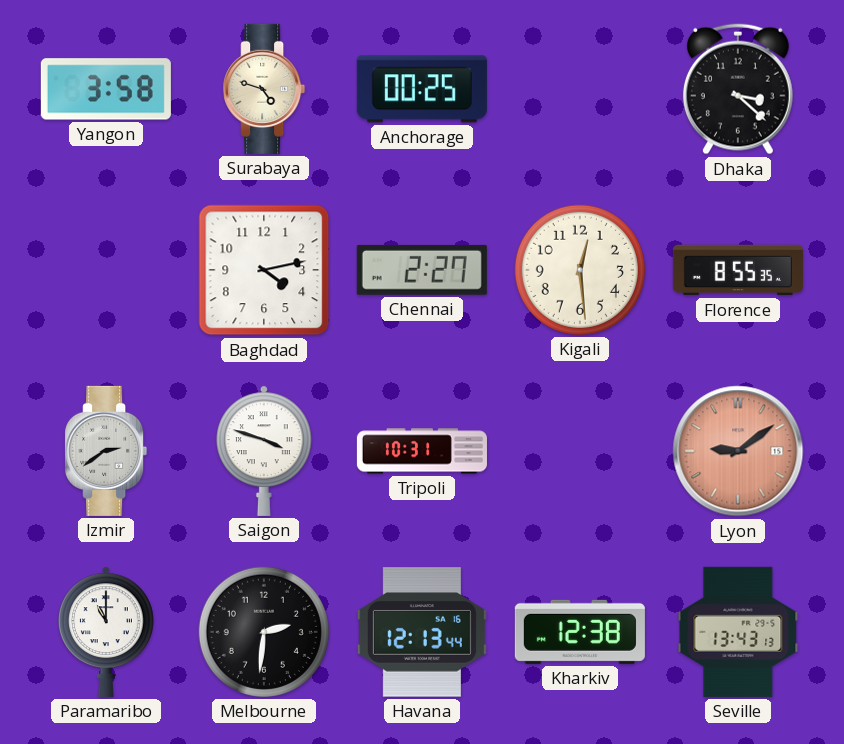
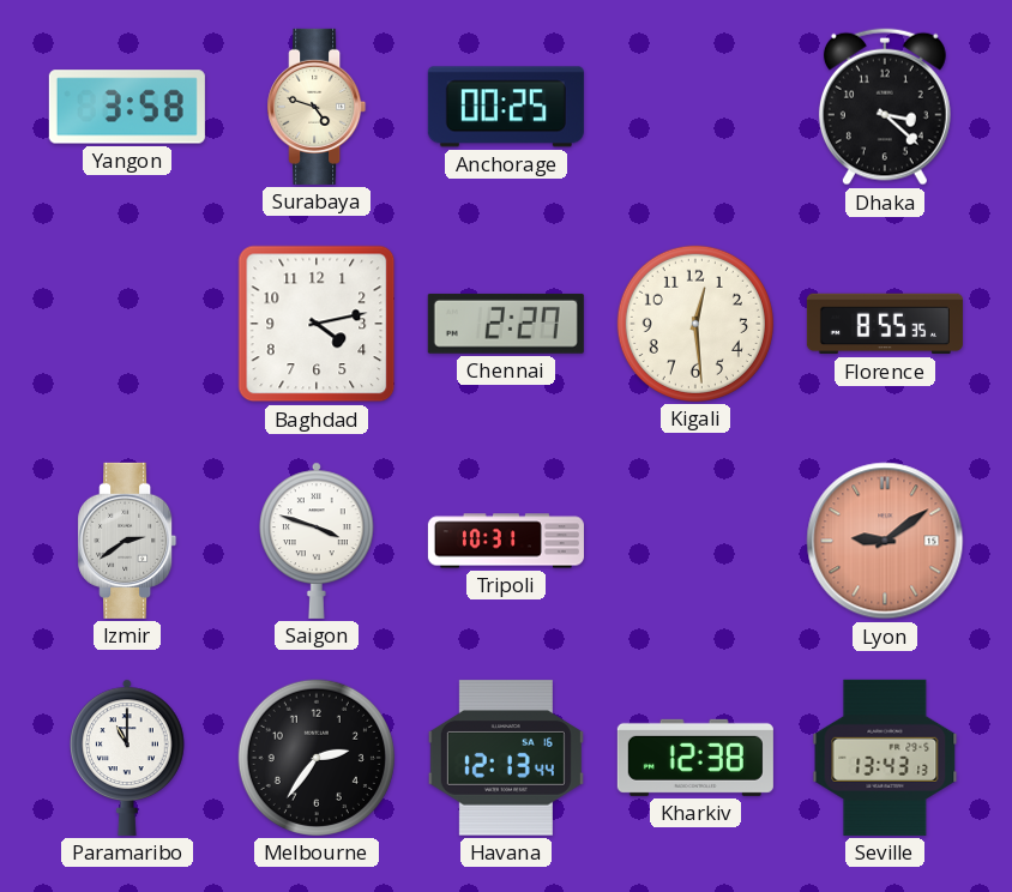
Melbourne: 2:31 -> 2:36 (317, 758)
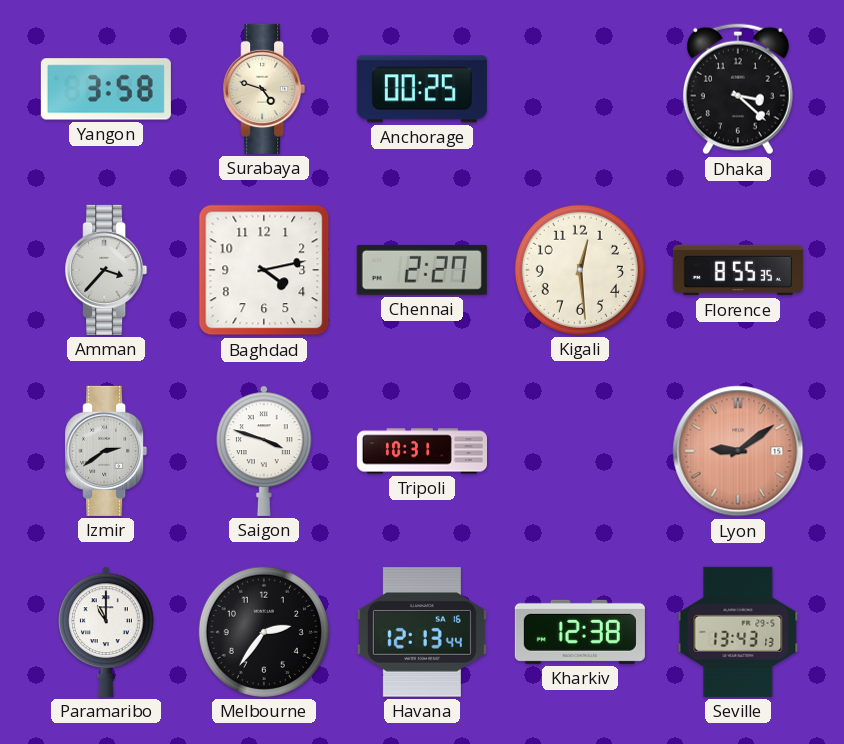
Amman: none -> 3:37 (106, 270)
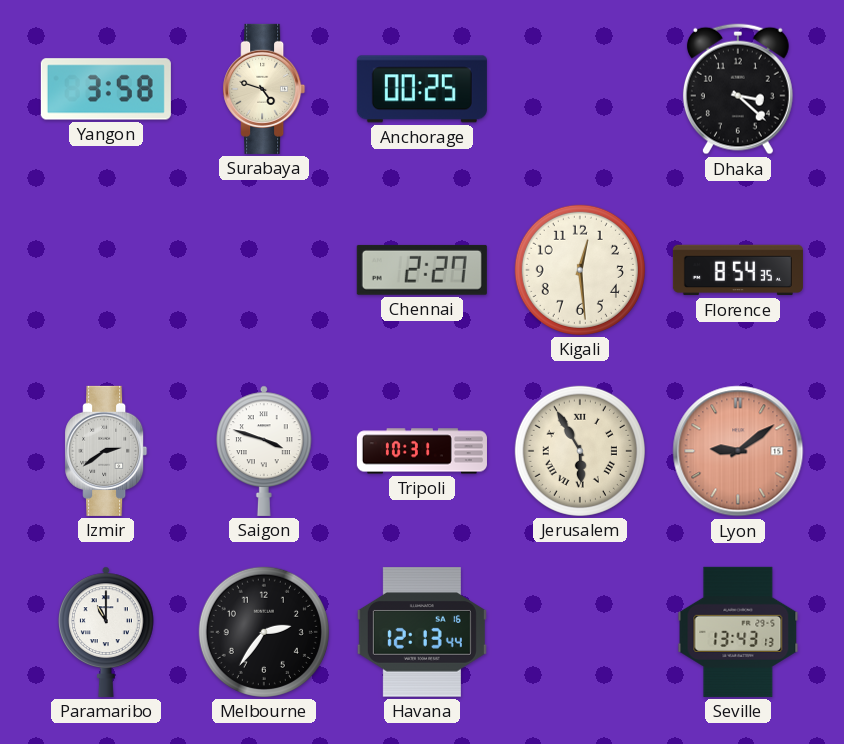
Amman: 3:37 -> none (106, 270)
Baghdad: 4:13 -> none (264, 270)
Florence: 8:55 -> 8:54 (738, 270)
Jerusalem: none -> 5:55 (580, 451)
Kharkiv: 12:38 -> none (580, 632)
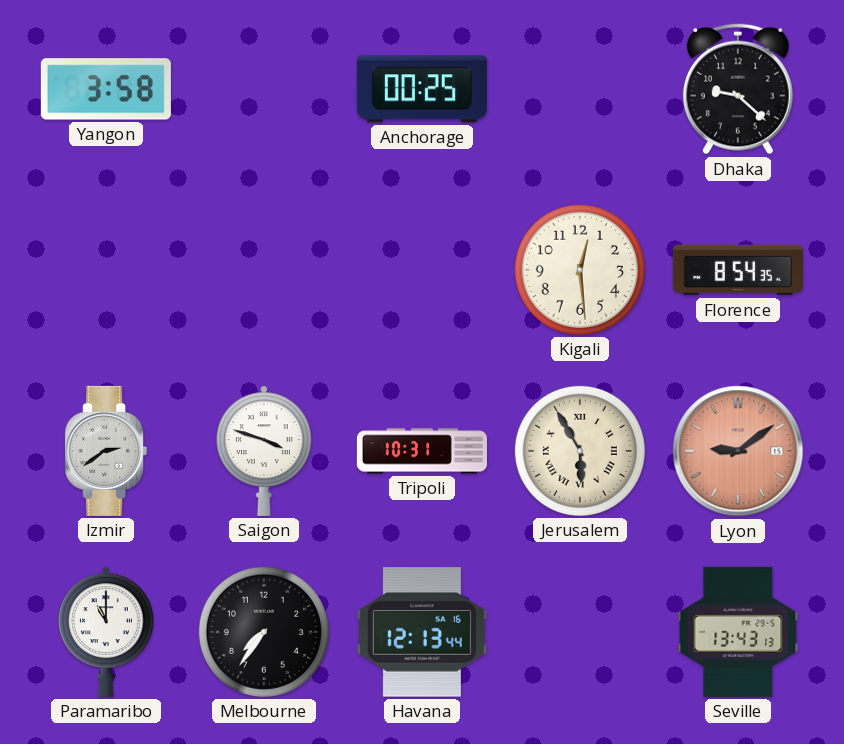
Surabaya: 4:48 -> none (264, 89)
Dhaka: 3:22 -> 9:22 (738, 89)
Chennai: 2:27 -> none (422, 270)
Melbourne: 2:36 -> 7:36 (264, 632)
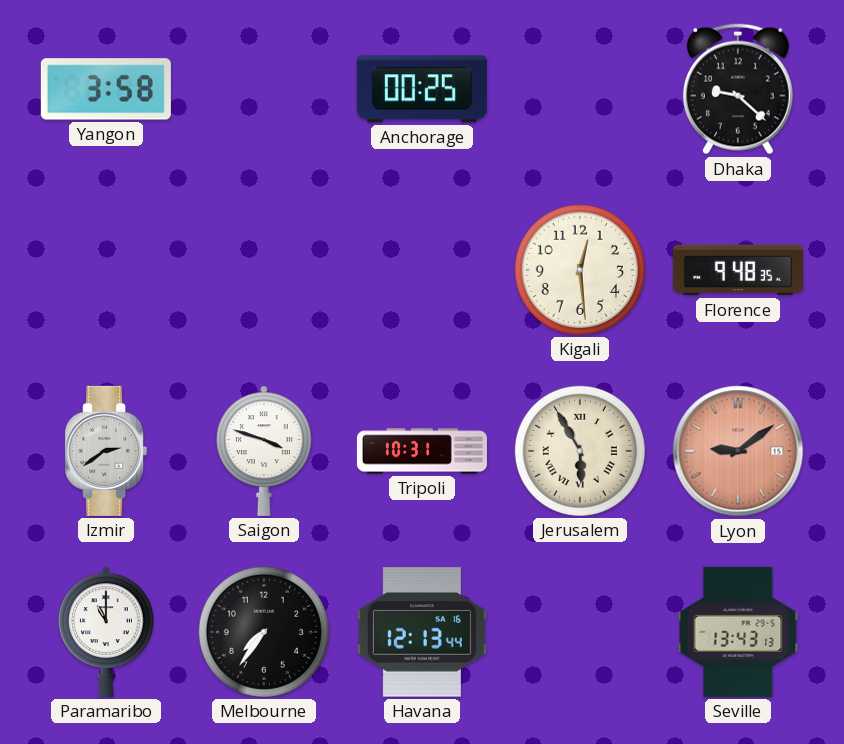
Florence: 8:54 -> 9:48 (738, 270)
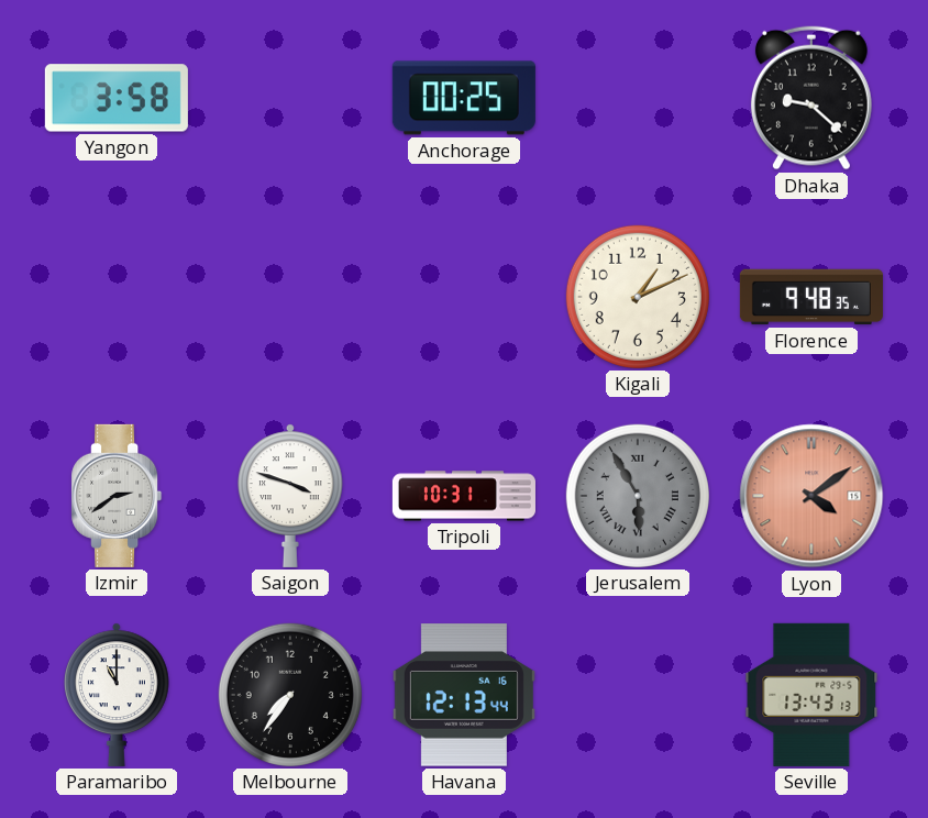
Kigali: 12:29 -> 1:11 (638, 297)
Jerusalem dial: cream -> grey (638, 496)
Lyon: 9:09 -> 4:09 (811, 496)
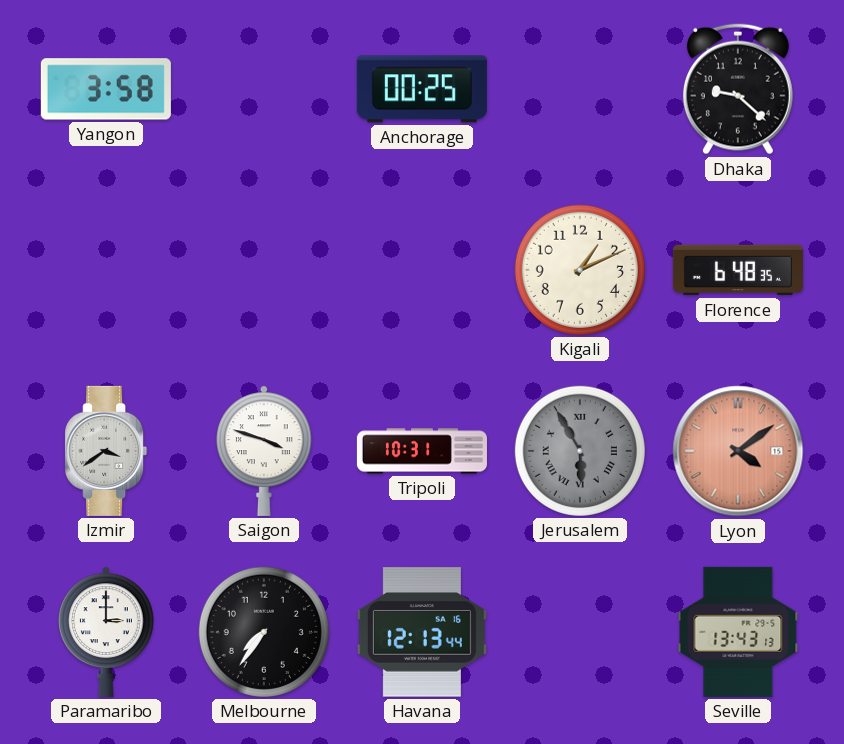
Florence: 9:48 -> 6:48 (738, 270)
Izmir: 2:39 -> 3:39 (106, 451)
Paramaribo: 11:00 -> 3:00 (107, 632)
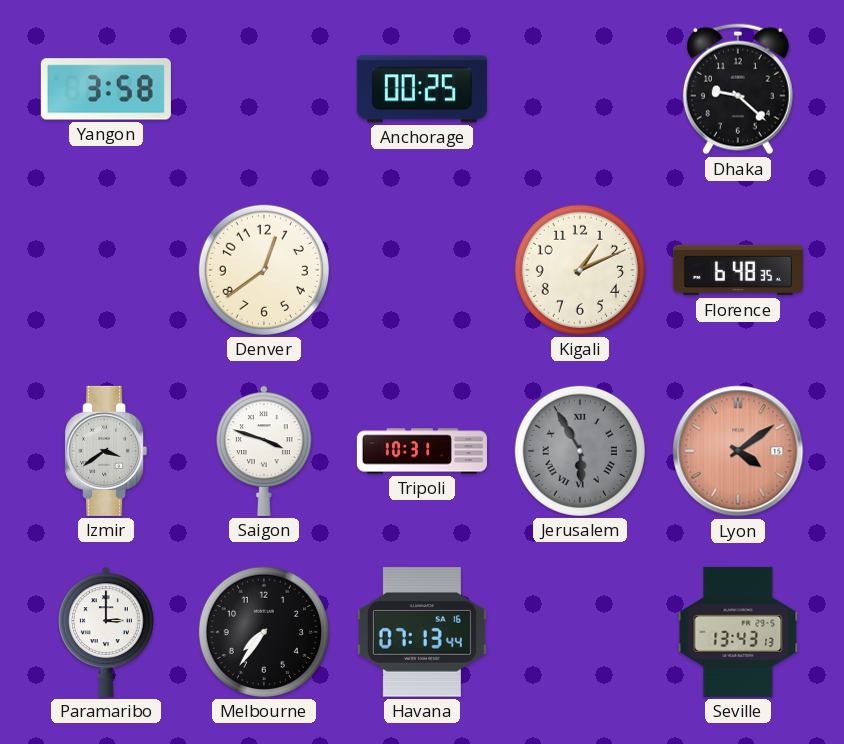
Denver: none -> 12:39 (264, 270)
Havana: 12:13 -> 07:13 (422, 632)
